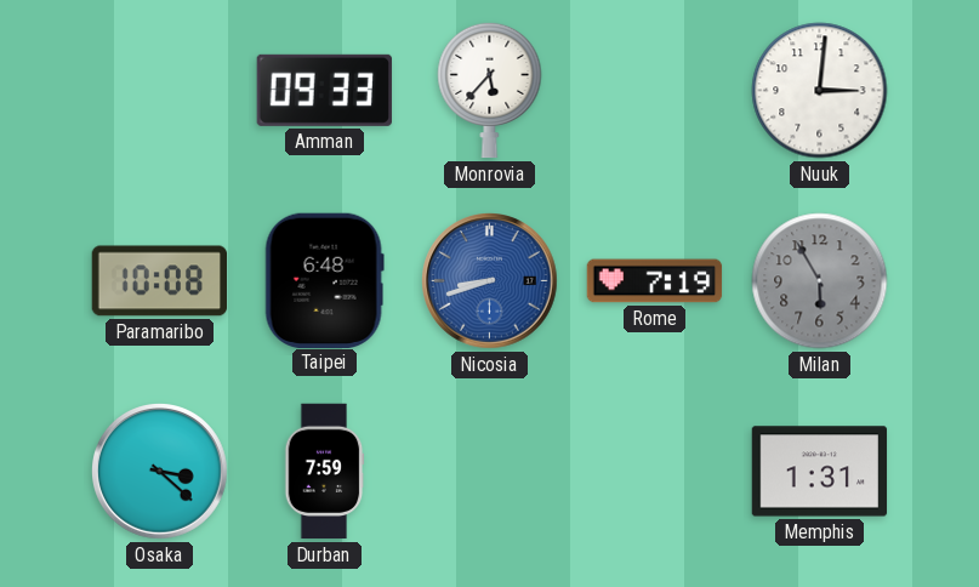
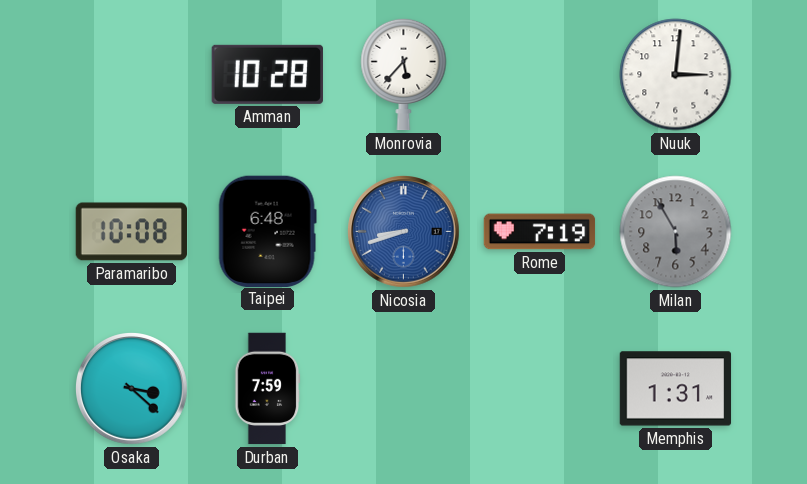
Amman: 09:33 -> 10:28 (267, 74)
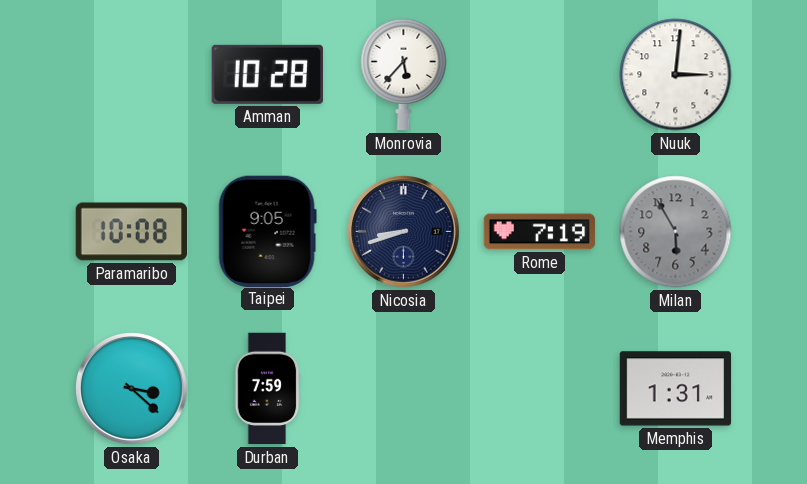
Taipei: 6:48 -> 9:05 (267, 231)
Nicosia dial: blue -> navy (404, 232)
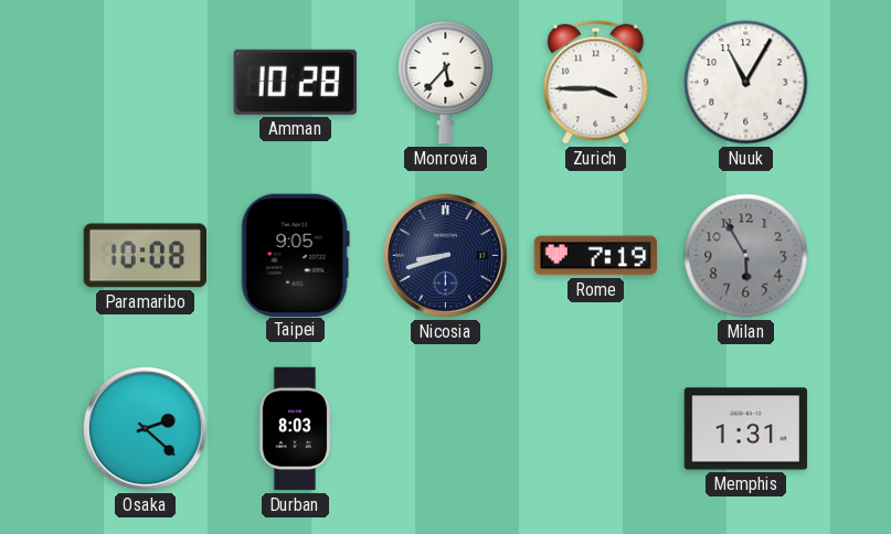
Zurich: none -> 3:45 (596, 83)
Nuuk: 3:01 -> 11:05 (746, 83)
Osaka: 3:22 -> 2:22 (146, 429)
Durban: 7:59 -> 8:03 (295, 429)
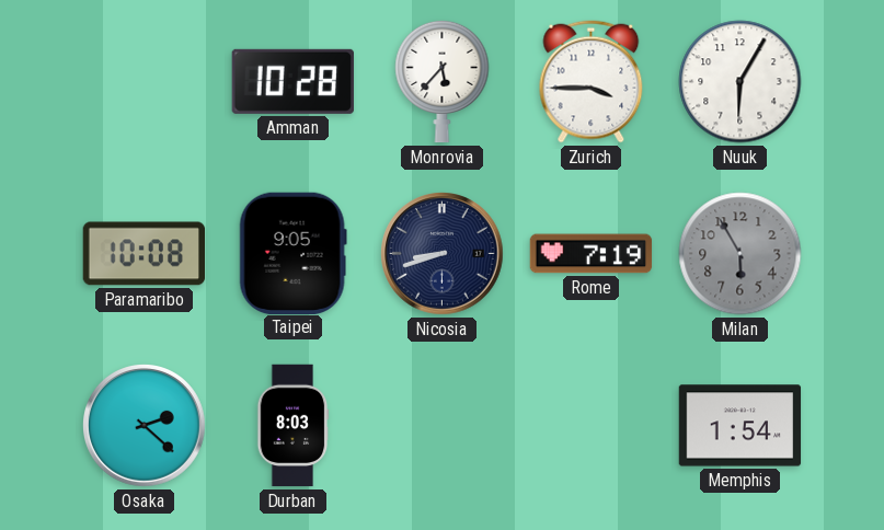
Nuuk: 11:05 -> 6:05 (741, 82)
Memphis: 1:31 -> 1:54 (741, 426)
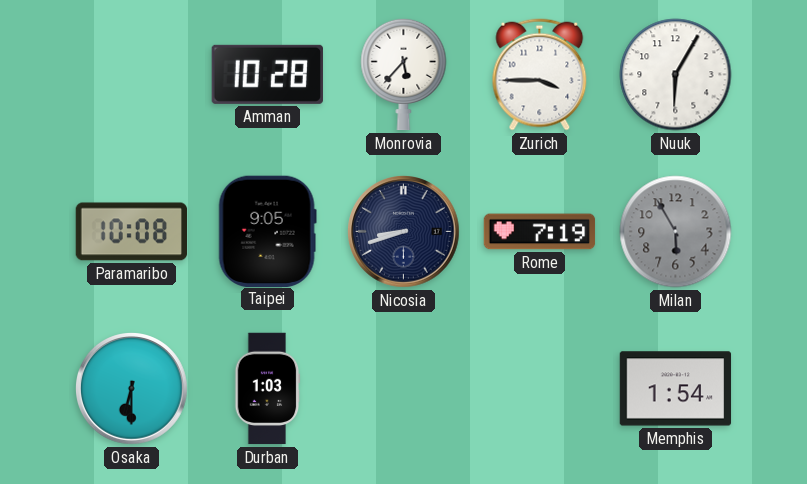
Osaka: 2:22 -> 6:30 (132, 389)
Durban: 8:03 -> 1:03 (267, 389)
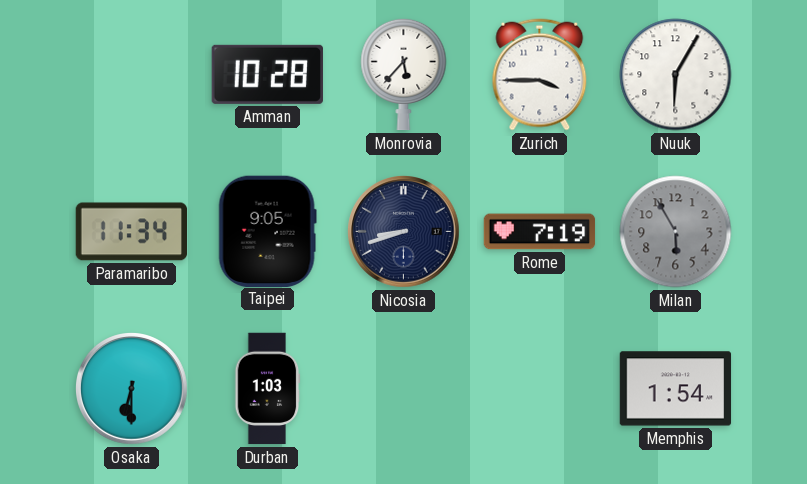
Paramaribo: 10:08 -> 11:34 (132, 232)
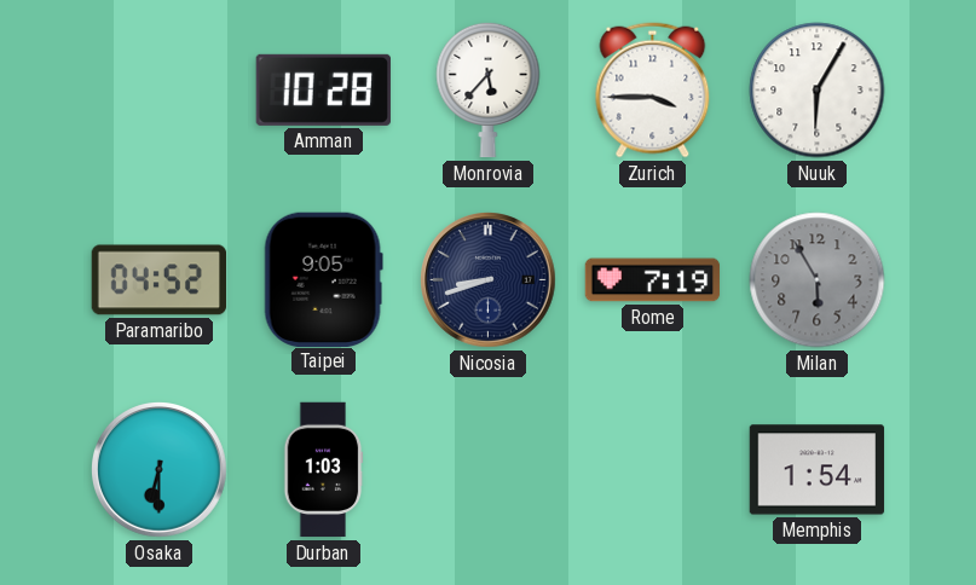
Paramaribo: 11:34 -> 04:52 (160, 280)
